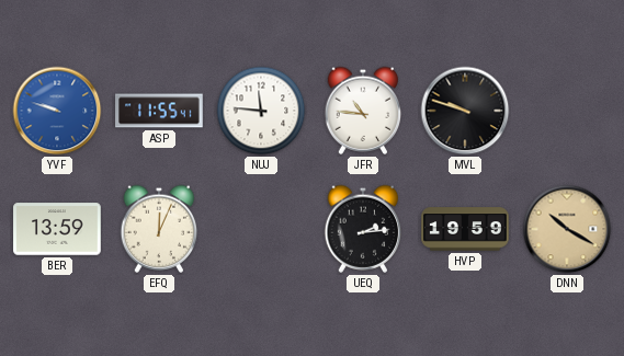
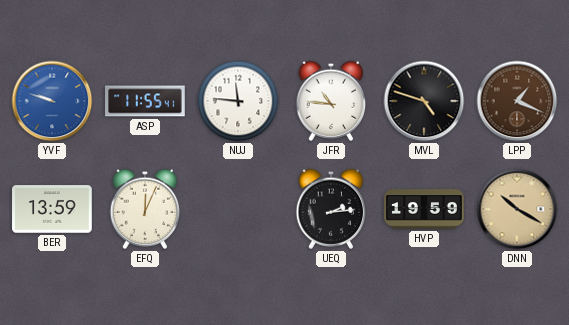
MVL: 9:48 -> 4:48 (424, 101)
LPP: none -> 1:19 (517, 101)
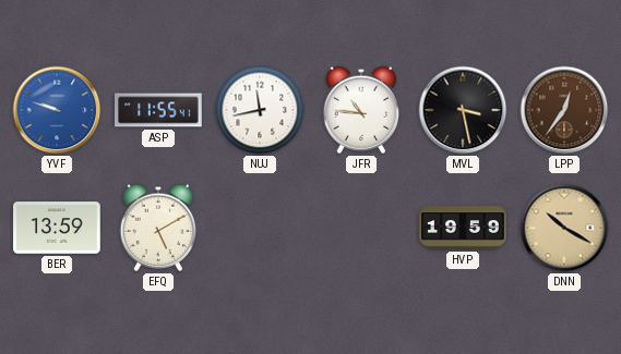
NUJ: 11:46 -> 11:43 (260, 110)
MVL: 4:48 -> 3:28 (463, 110)
LPP: 1:19 -> 12:36 (564, 110)
EFQ: 12:04 -> 5:10 (158, 228)
UEQ: 2:14 -> none (331, 209)
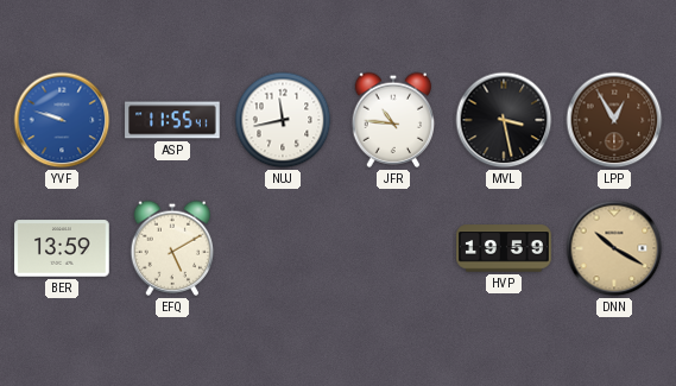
LPP: 12:36 -> 12:55 (614, 120)
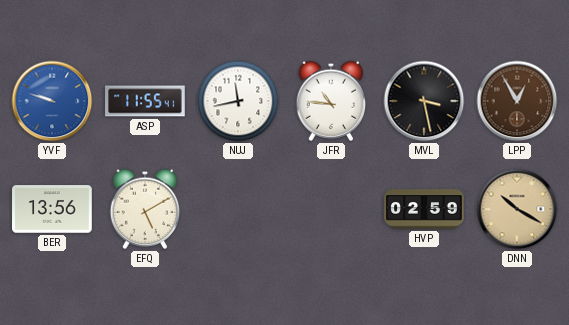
BER: 13:59 -> 13:56 (52, 209)
HVP: 19:59 -> 02:59 (424, 209)
